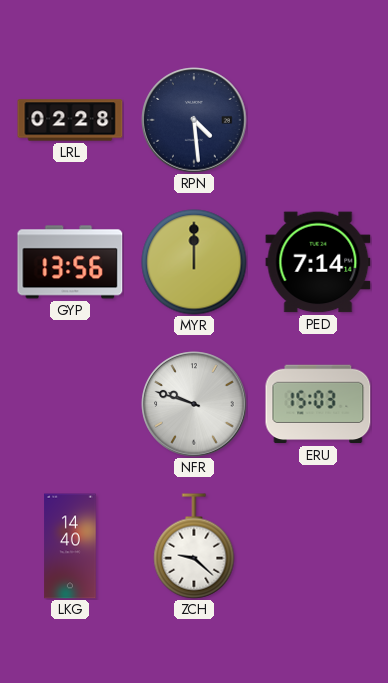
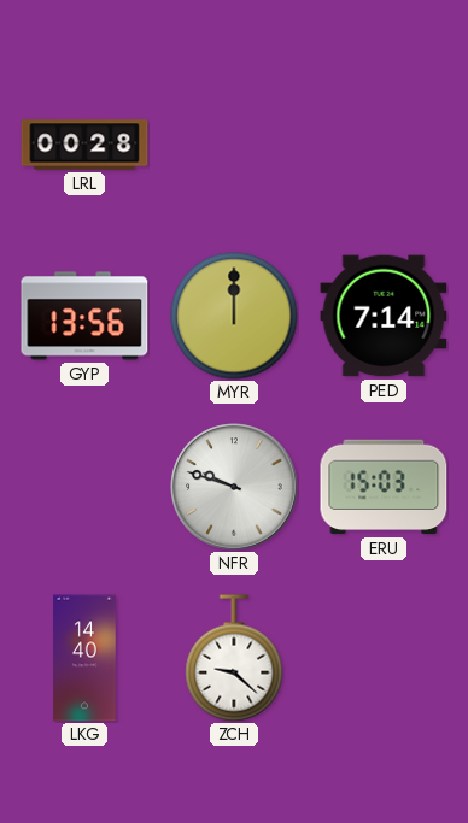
LRL: 02:28 -> 00:28 (84, 145)
RPN: 4:29 -> none (194, 120)
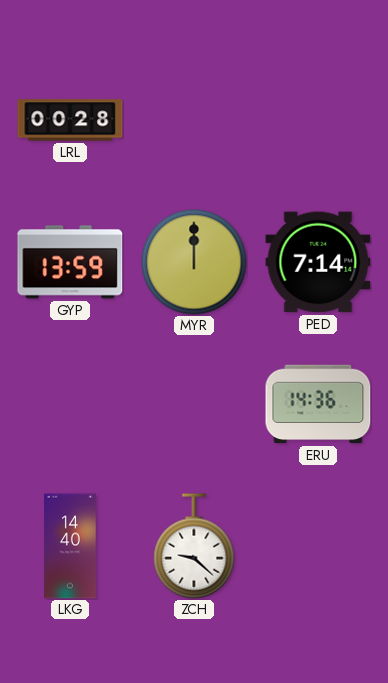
GYP: 13:56 -> 13:59 (70, 262)
NFR: 9:48 -> none (234, 487)
ERU: 15:03 -> 14:36 (318, 404)
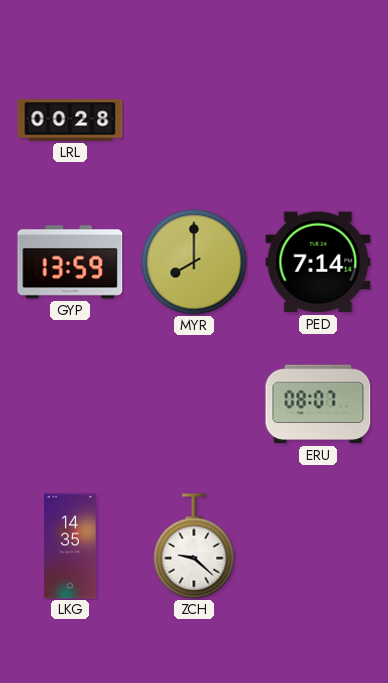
MYR: 12:00 -> 8:00 (194, 262)
ERU: 14:36 -> 08:07 (318, 404)
LKG: 14:40 -> 14:35 (70, 546)
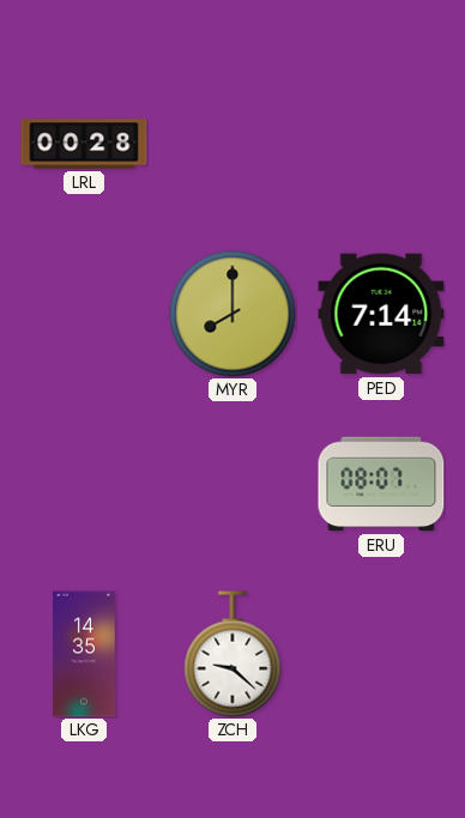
GYP: 13:59 -> none (70, 262)
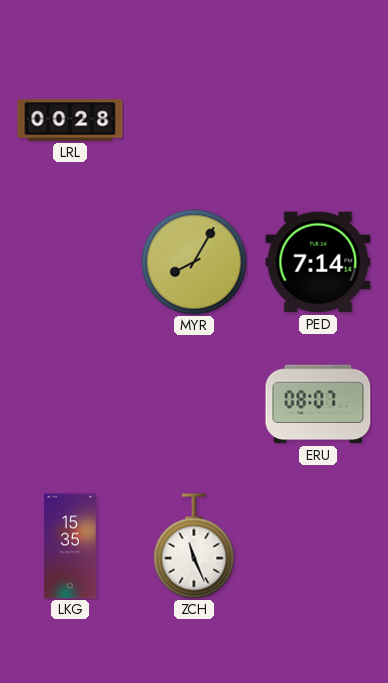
MYR: 8:00 -> 8:05 (194, 262)
LKG: 14:35 -> 15:35 (70, 546)
ZCH: 9:22 -> 11:26 (194, 546)
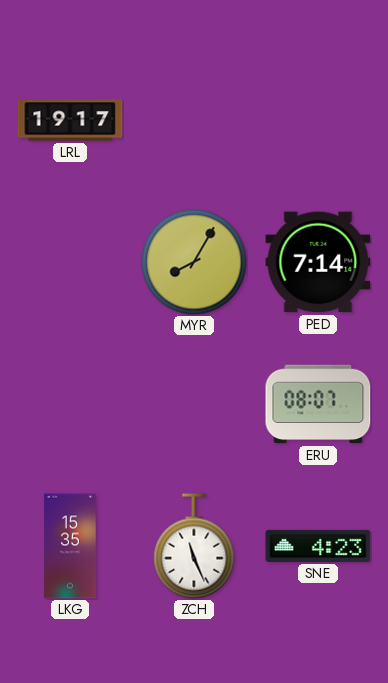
LRL: 00:28 -> 19:17 (70, 120)
SNE: none -> 4:23 (318, 546)
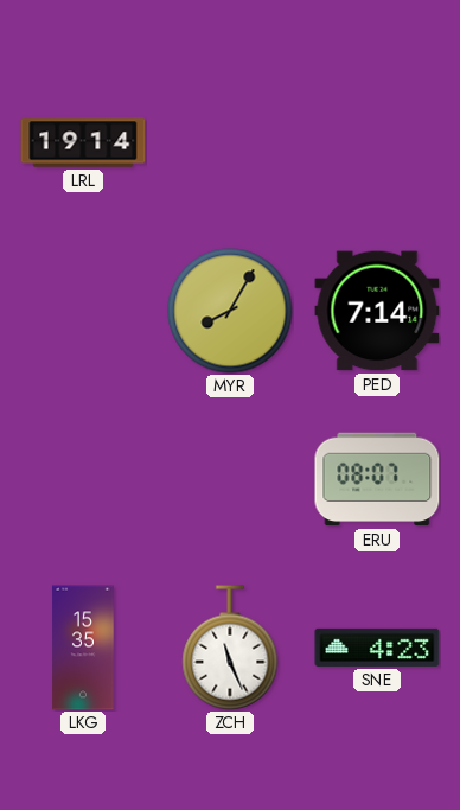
LRL: 19:17 -> 19:14 (83, 142)
